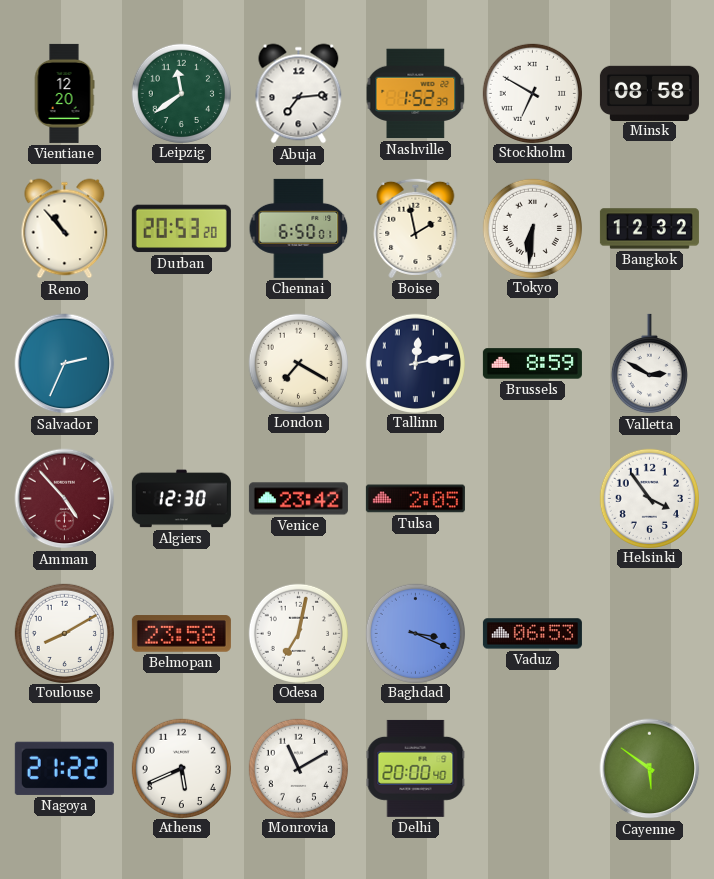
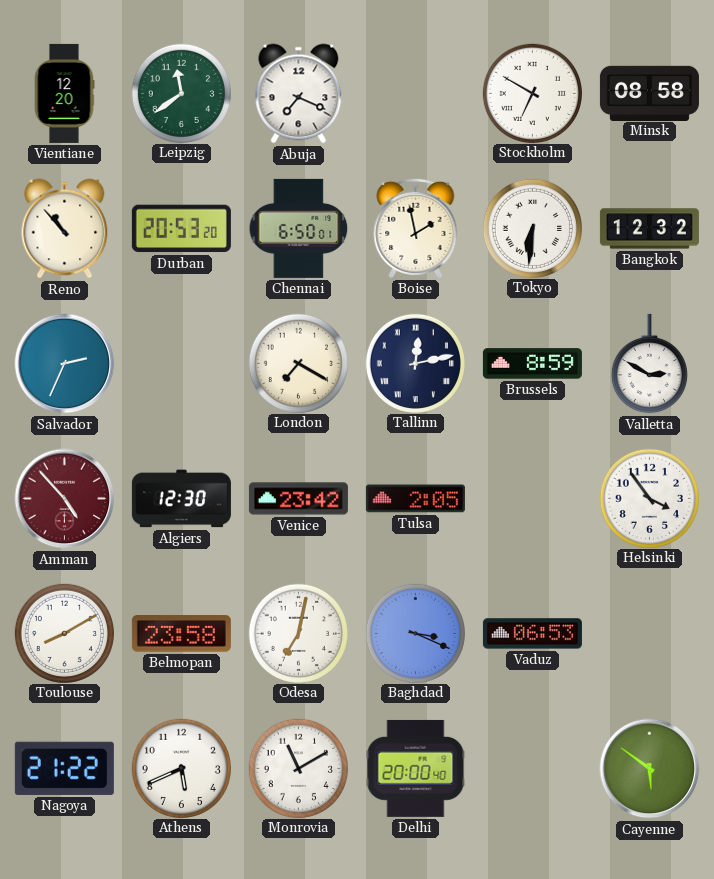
Abuja: 7:14 -> 7:19 (299, 94)
Nashville: 1:52 -> none (416, 94)
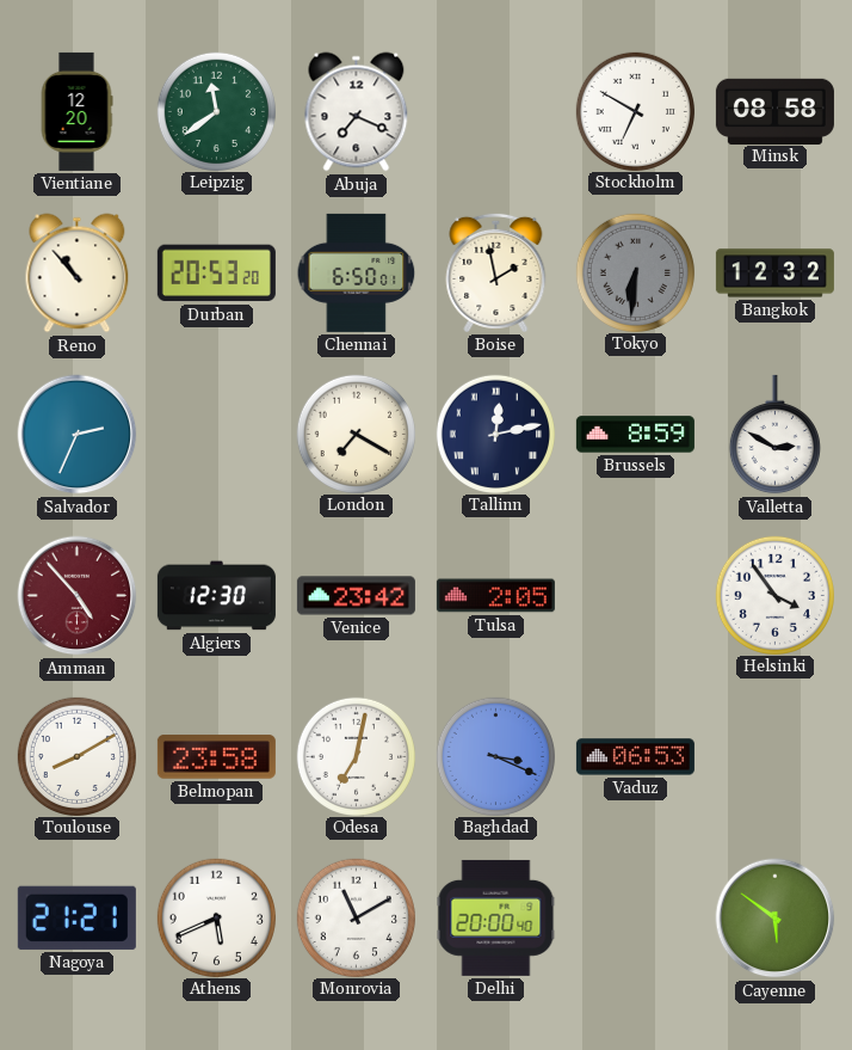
Tokyo dial: white -> grey (635, 272)
Nagoya: 21:22 -> 21:21 (76, 917)
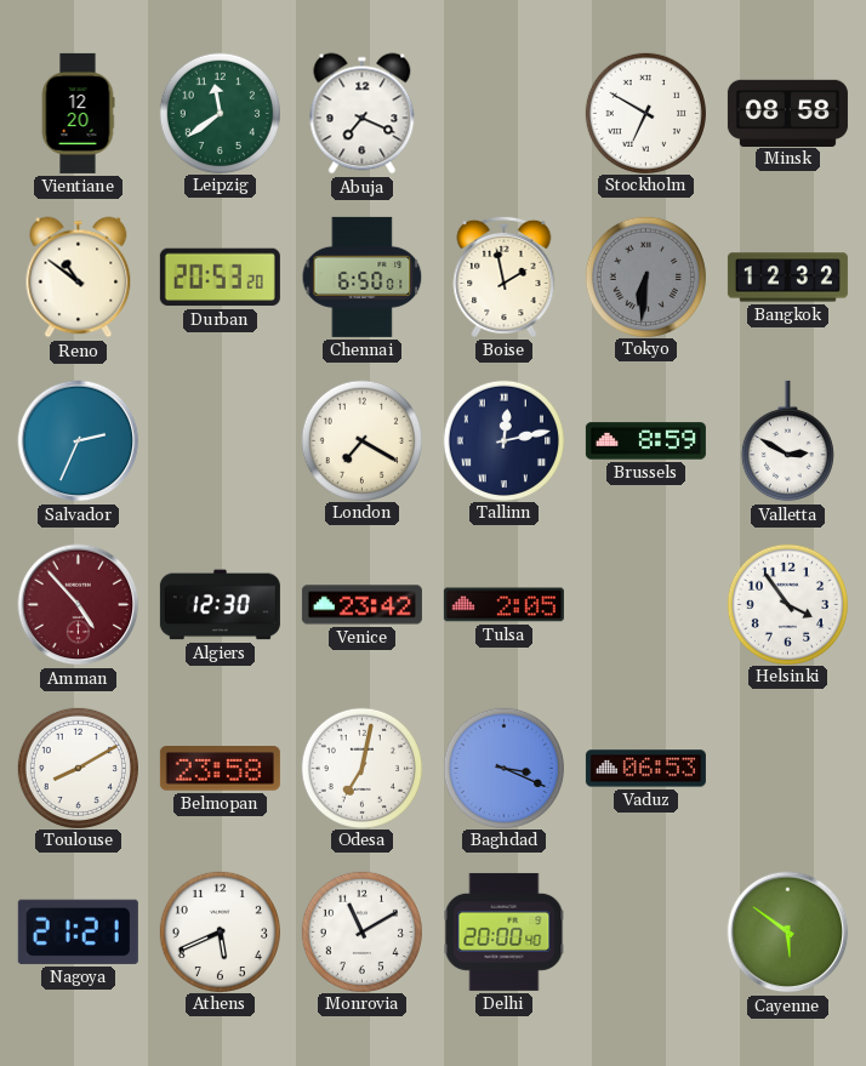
Reno: 10:53 -> 10:51 (79, 278)
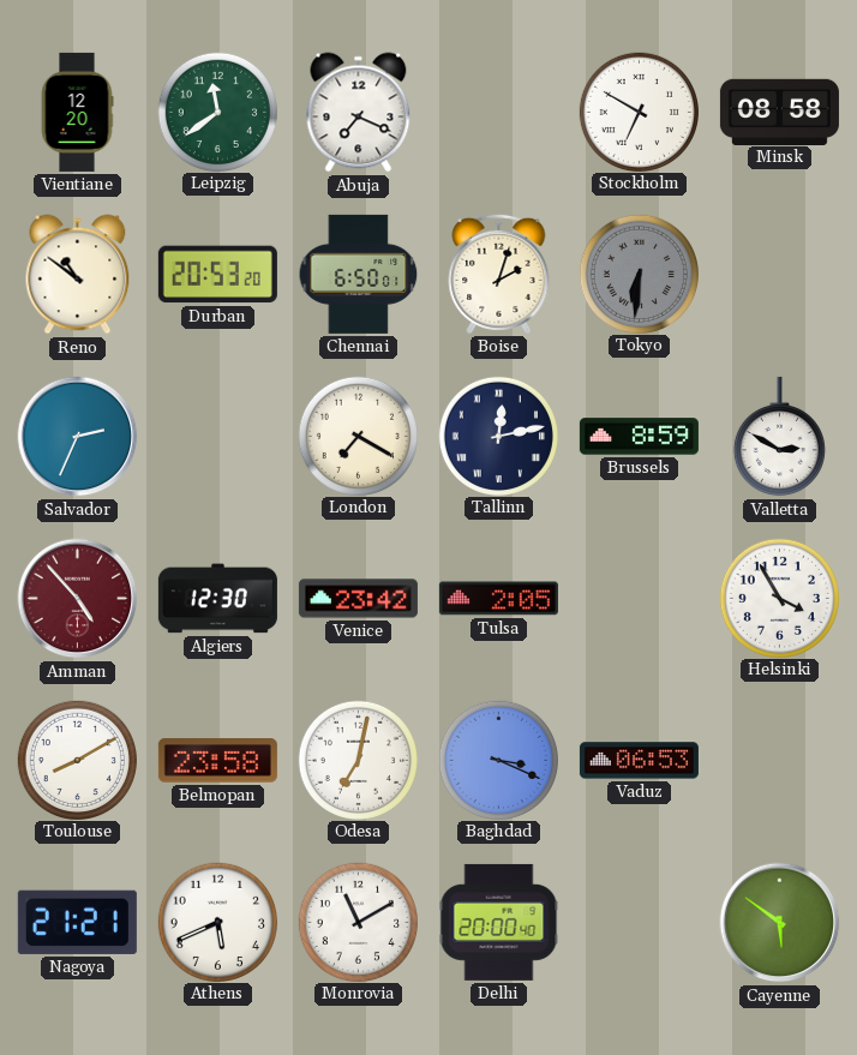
Boise: 1:58 -> 2:03 (499, 274)
Bangkok: 12:32 -> none (787, 278)
Helsinki: 3:54 -> 3:55 (779, 598)
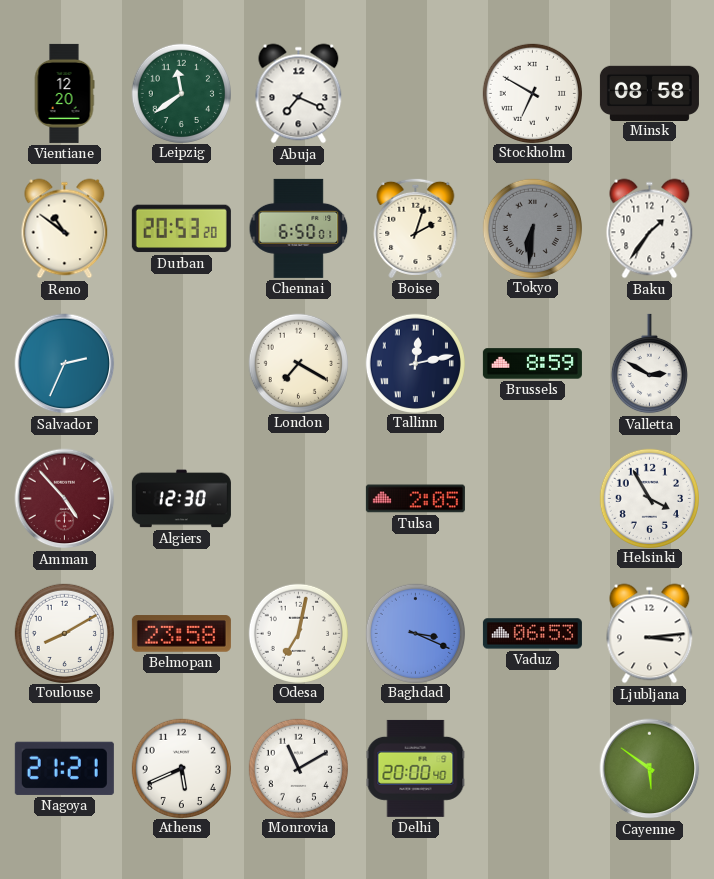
Baku: none -> 1:36 (650, 229)
Venice: 23:42 -> none (358, 599)
Ljubljana: none -> 3:14 (650, 634)
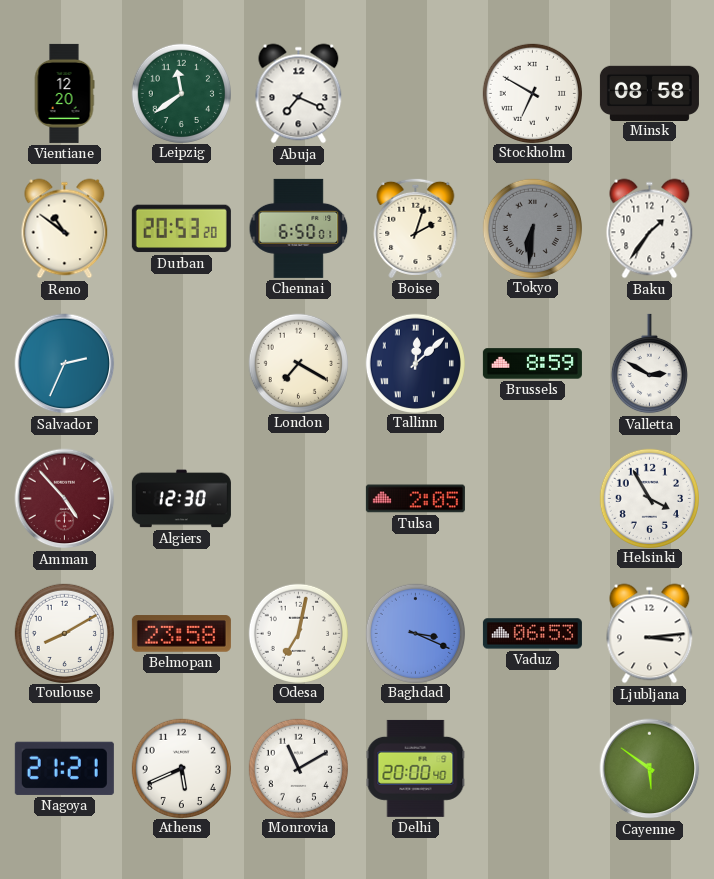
Tallinn: 12:13 -> 12:08 (415, 363)
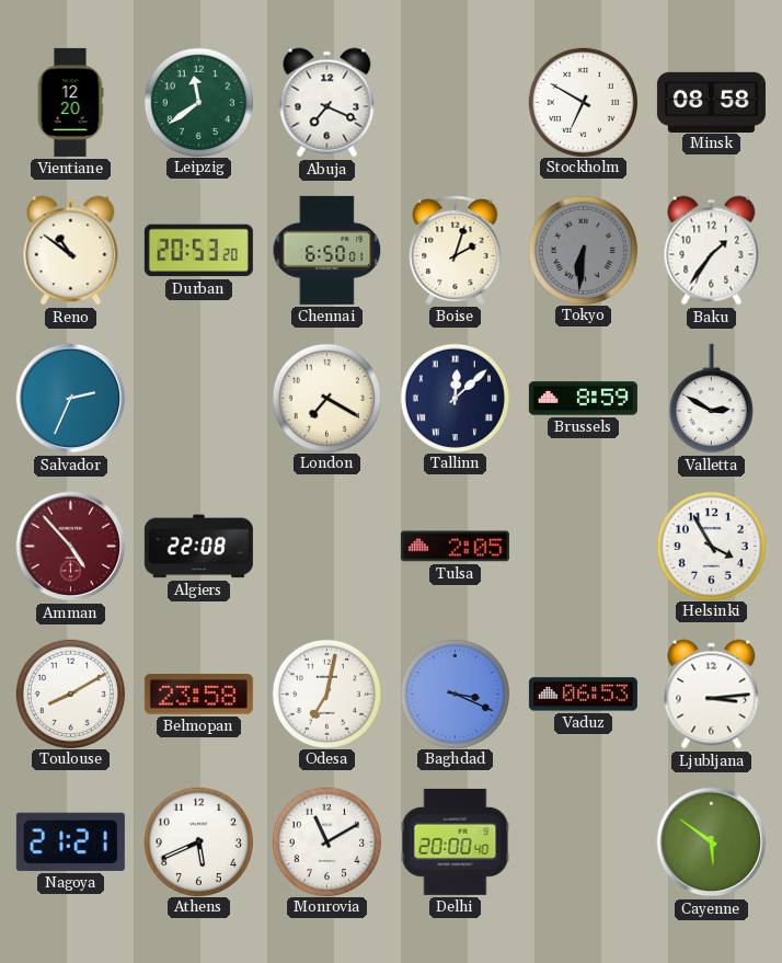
Algiers: 12:30 -> 22:08 (198, 547)
